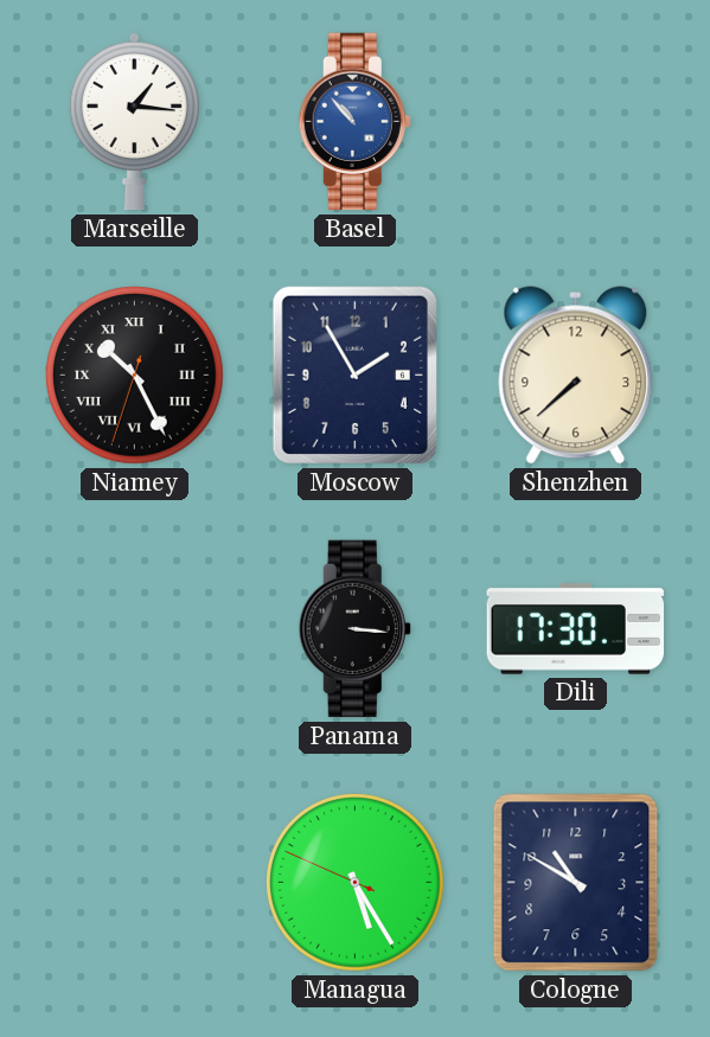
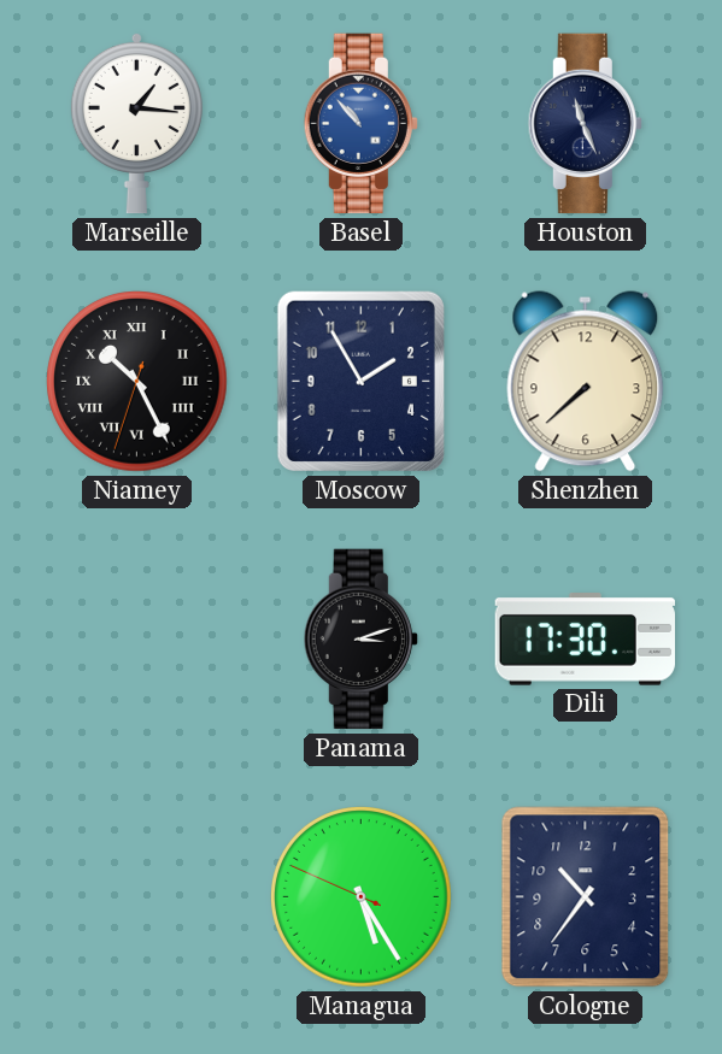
Houston: none -> 11:26 (585, 124)
Panama: 3:16 -> 3:12 (360, 640)
Cologne: 10:50 -> 10:36 (586, 897)
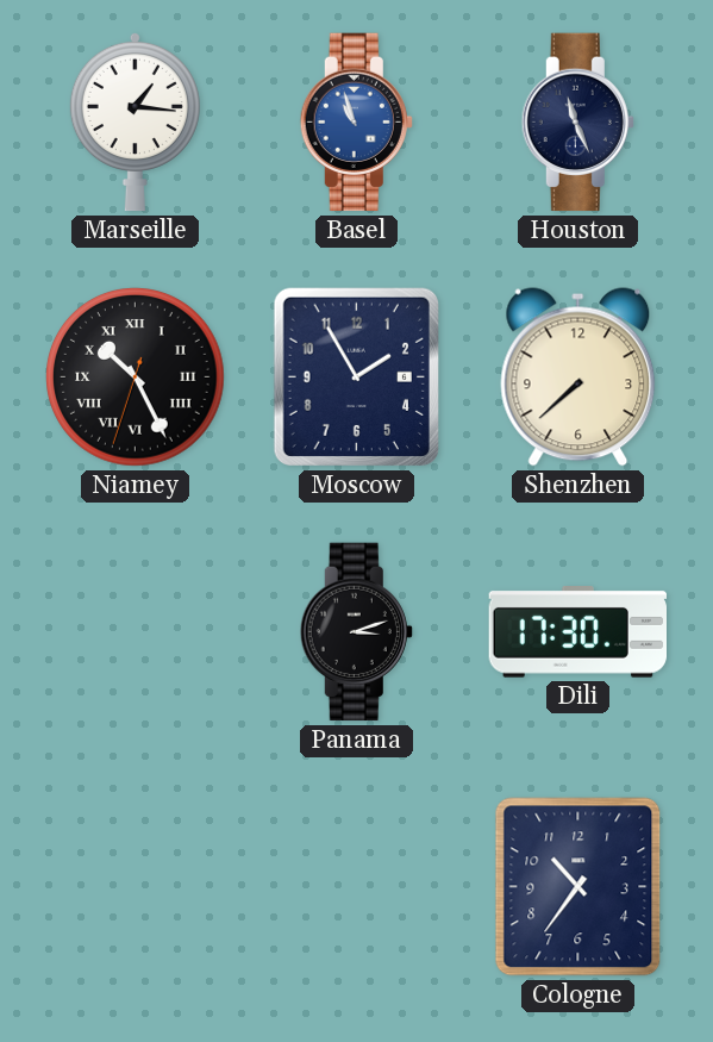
Basel: 10:53 -> 10:57 (356, 123)
Managua: 5:24 -> none (362, 897)
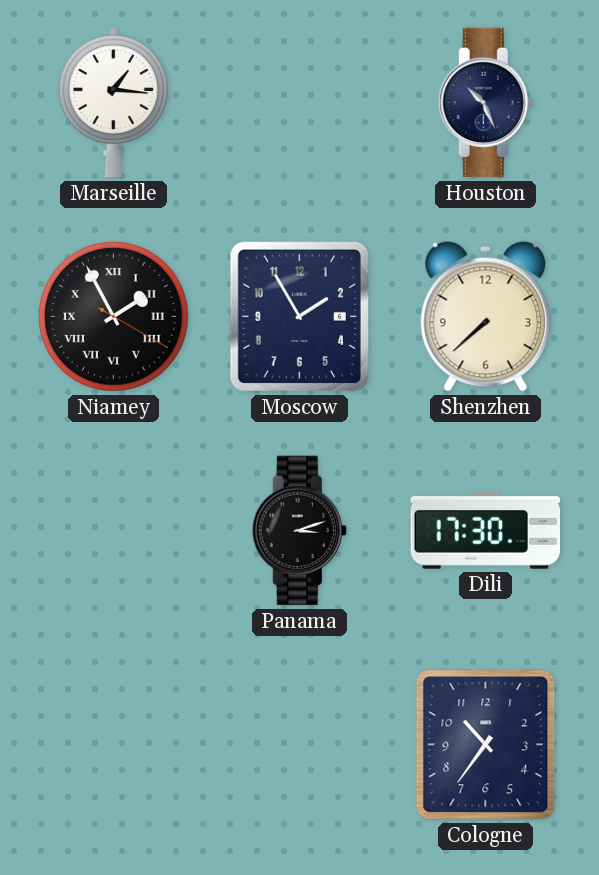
Basel: 10:57 -> none (356, 123)
Houston: 11:26 -> 10:26 (485, 103)
Niamey: 10:25 -> 1:55 (114, 317)
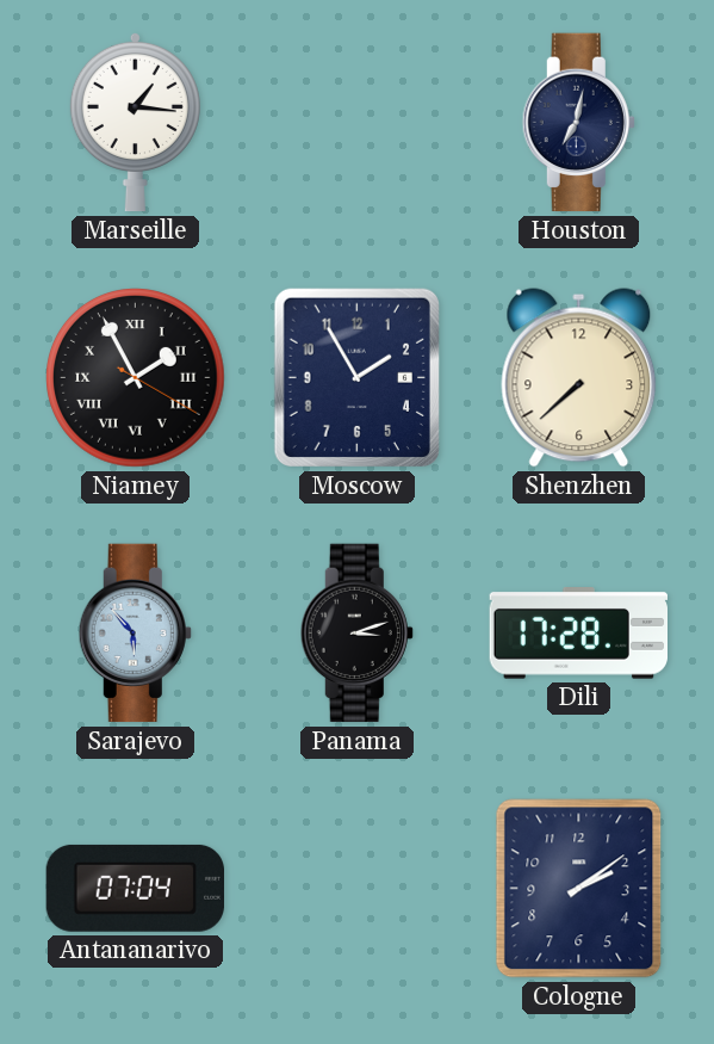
Houston: 10:26 -> 7:02 (578, 123)
Sarajevo: none -> 5:53 (135, 634)
Dili: 17:30 -> 17:28 (578, 634)
Antananarivo: none -> 07:04 (135, 888)
Cologne: 10:36 -> 2:09 (579, 889)
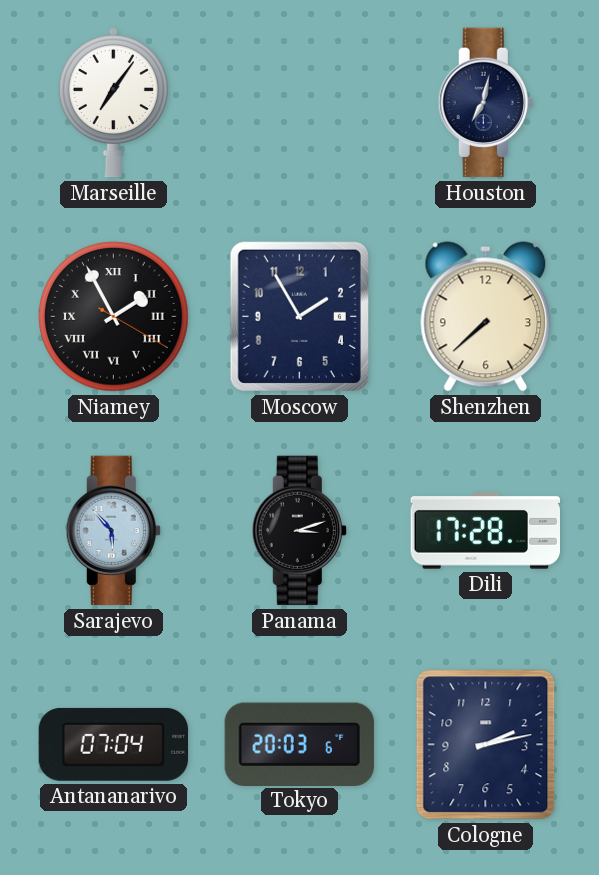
Marseille: 1:16 -> 7:06 (113, 102)
Tokyo: none -> 20:03 (299, 744)
Cologne: 2:09 -> 2:13 (486, 745)
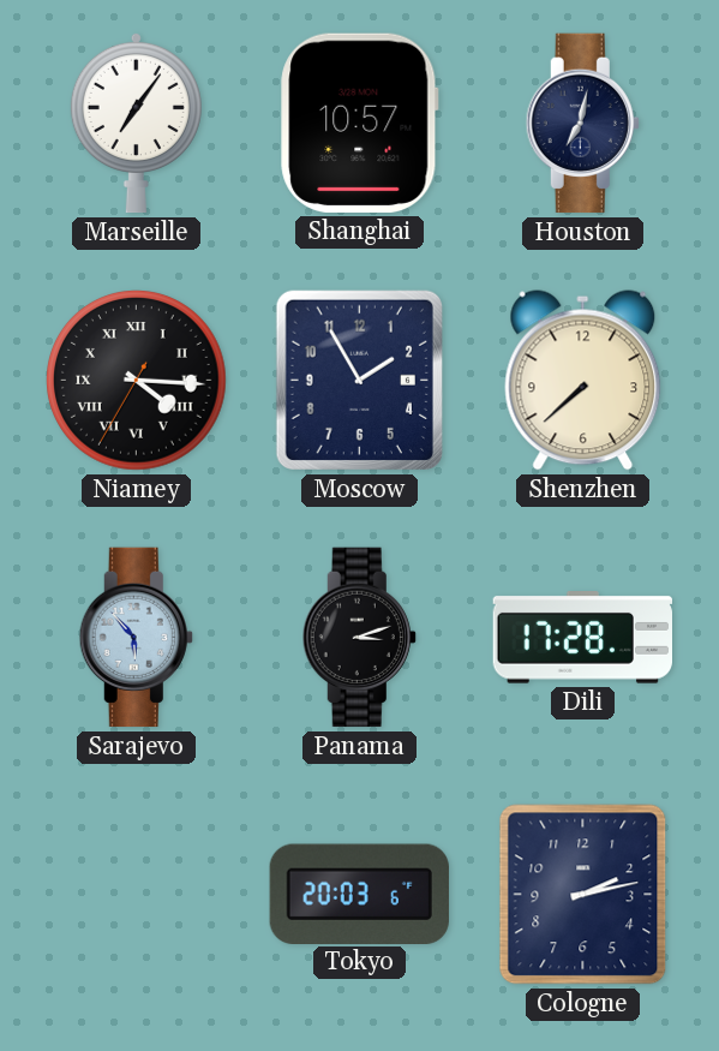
Shanghai: none -> 10:57 (360, 123)
Niamey: 1:55 -> 4:15 (137, 381)
Antananarivo: 07:04 -> none (113, 744)
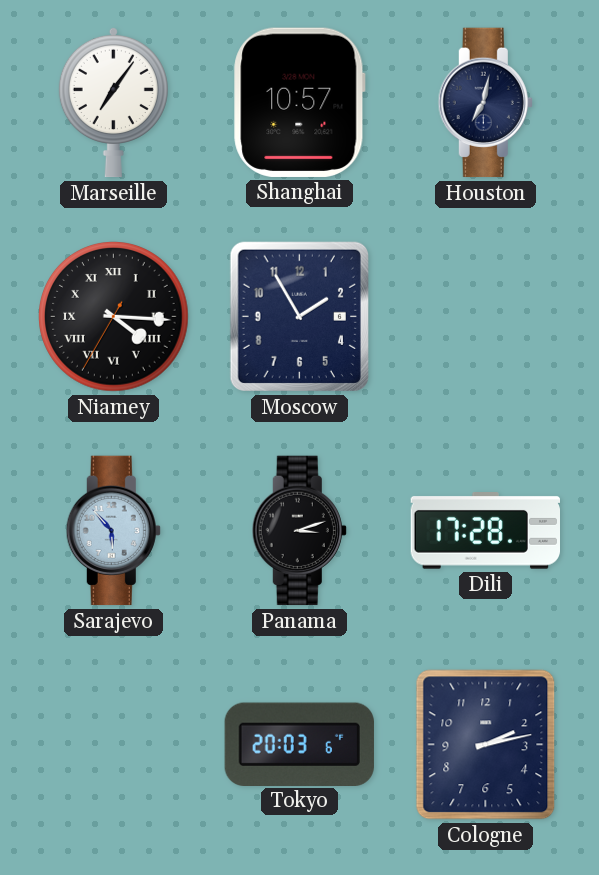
Shenzhen: 7:38 -> none (583, 381)
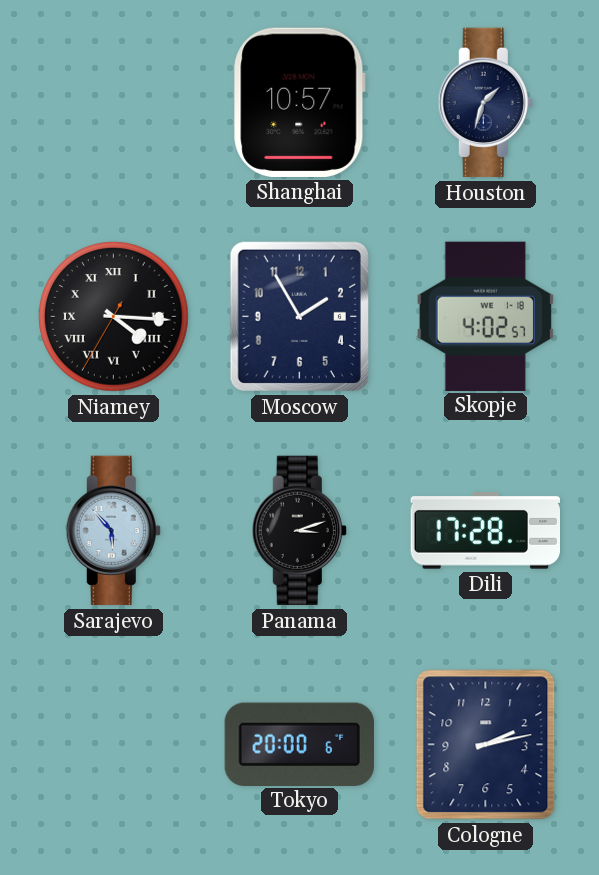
Marseille: 7:06 -> none (113, 102)
Houston: 7:02 -> 1:33 (485, 103)
Skopje: none -> 4:02 (485, 316)
Tokyo: 20:03 -> 20:00 (299, 744)
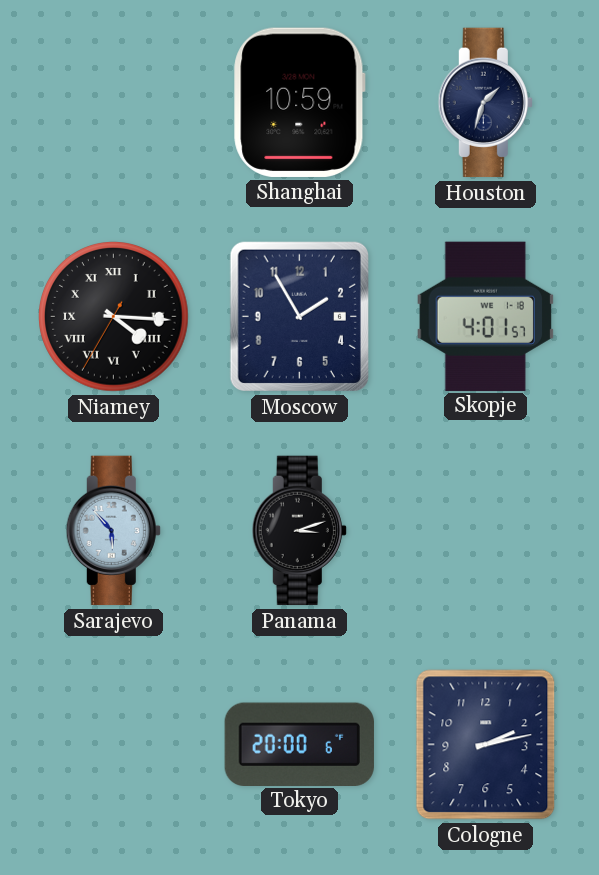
Shanghai: 10:57 -> 10:59 (300, 102)
Skopje: 4:02 -> 4:01 (485, 316)
Dili: 17:28 -> none (485, 531)
